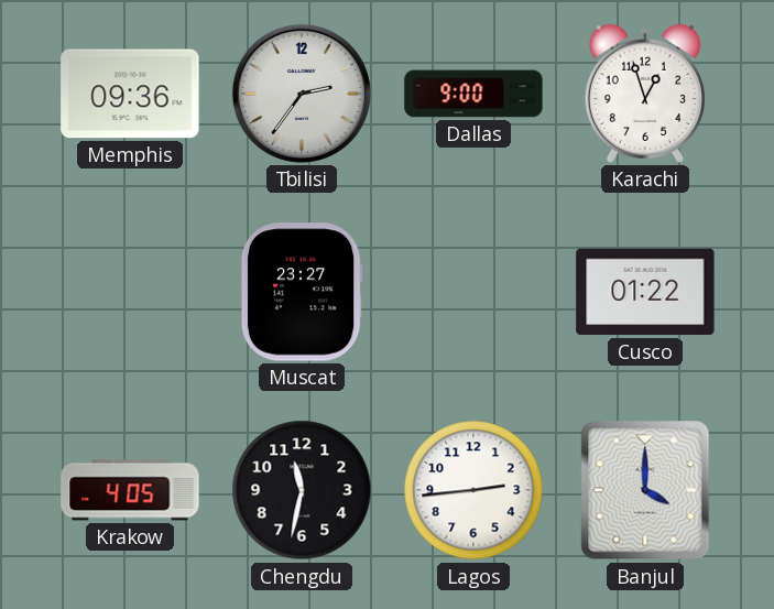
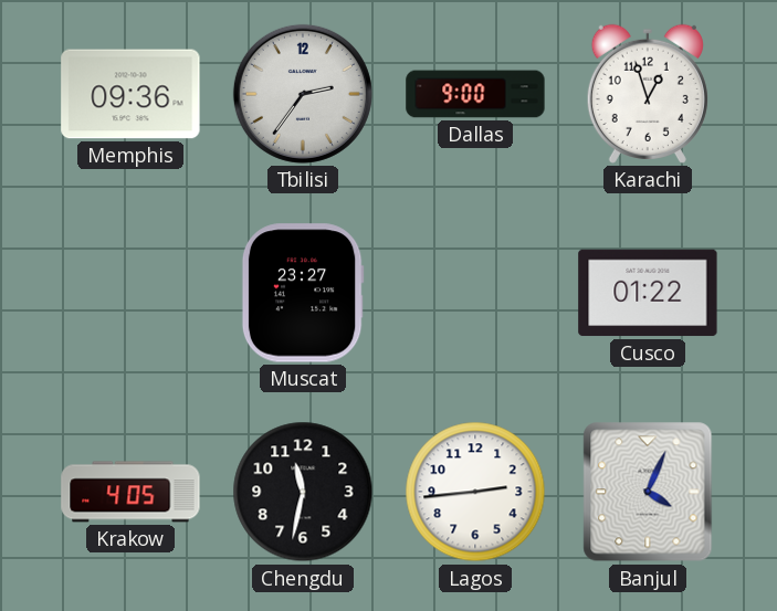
Banjul: 4:00 -> 4:04 (648, 492)
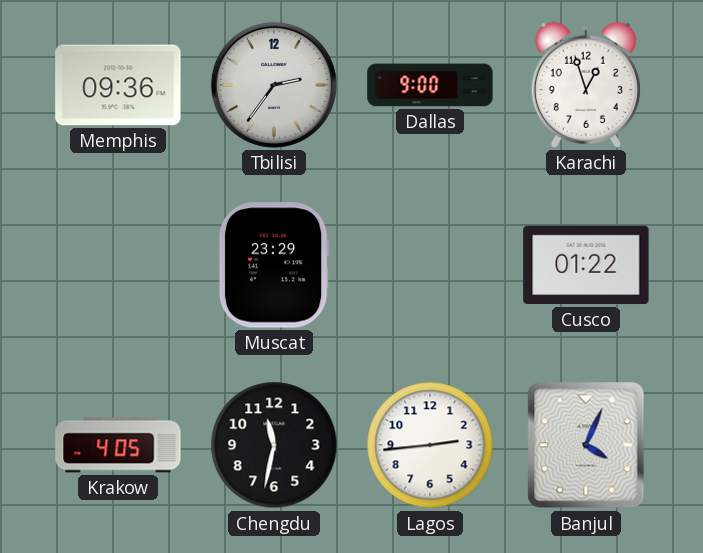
Muscat: 23:27 -> 23:29 (274, 265)
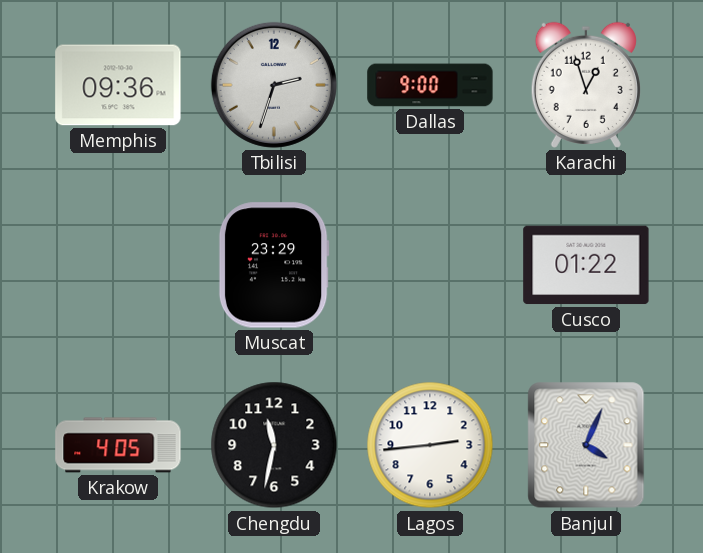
Tbilisi: 2:36 -> 2:33 (274, 85)
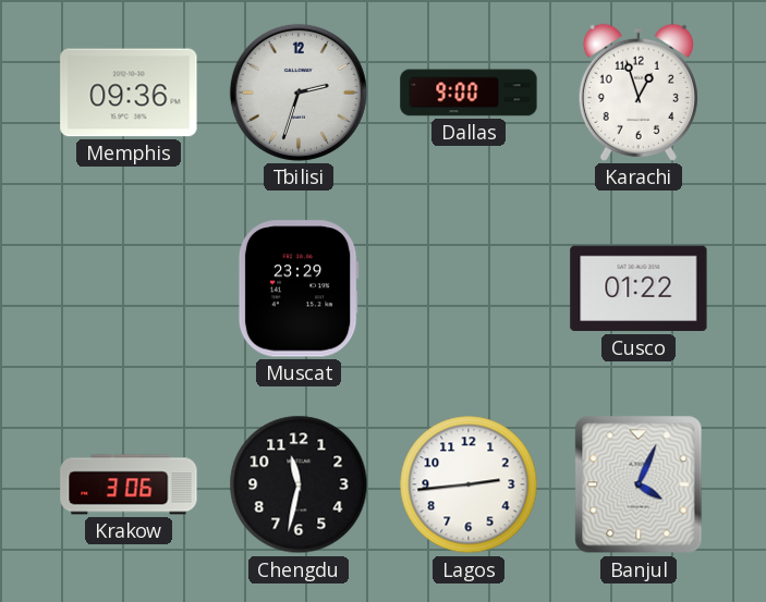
Krakow: 4:05 -> 3:06 (129, 484)
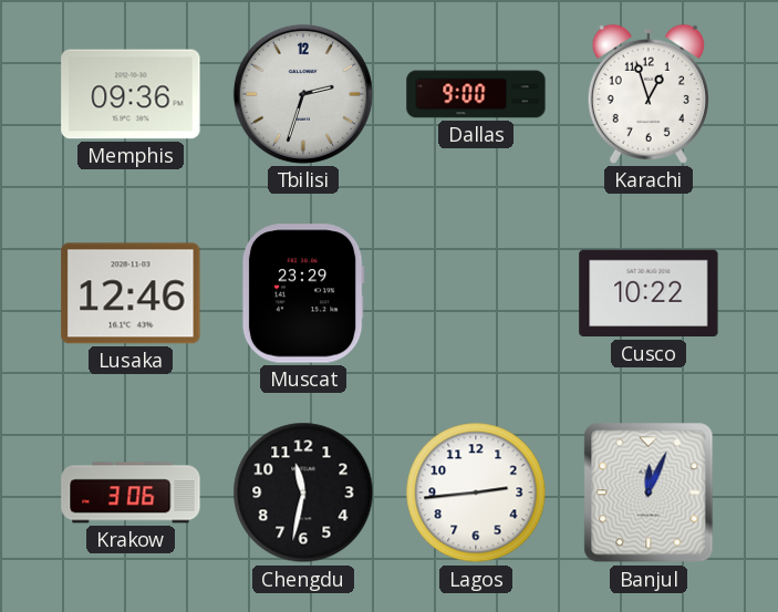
Lusaka: none -> 12:46 (131, 293)
Cusco: 01:22 -> 10:22 (649, 293)
Banjul: 4:04 -> 12:04 (649, 492)
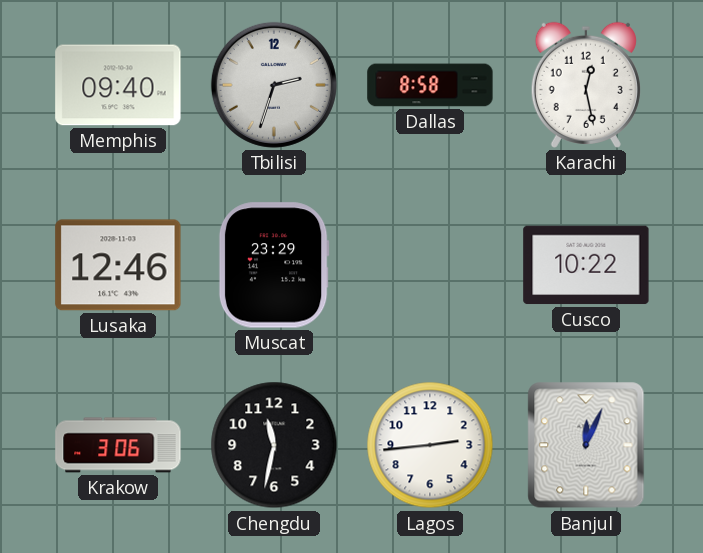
Memphis: 09:36 -> 09:40 (118, 85)
Dallas: 9:00 -> 8:58 (430, 85)
Karachi: 12:57 -> 12:28 (586, 85)
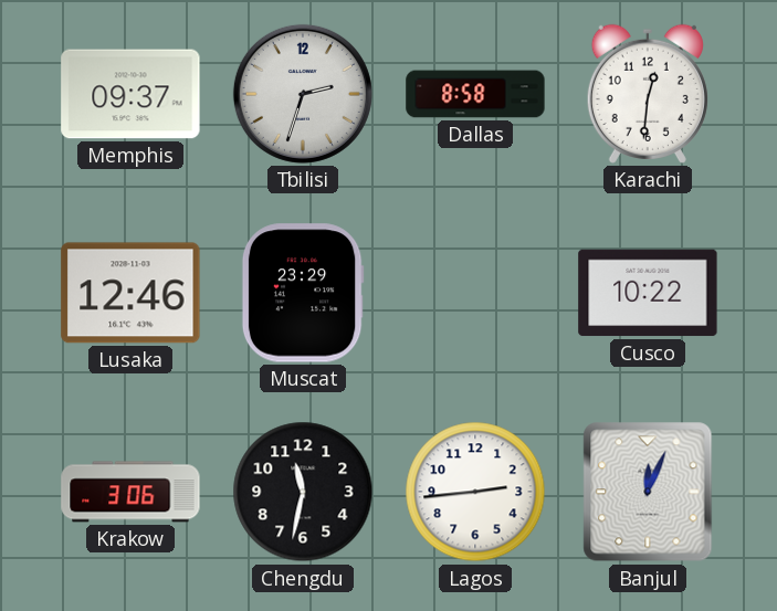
Memphis: 09:40 -> 09:37 (130, 94)
Karachi: 12:28 -> 12:31 (648, 94)
